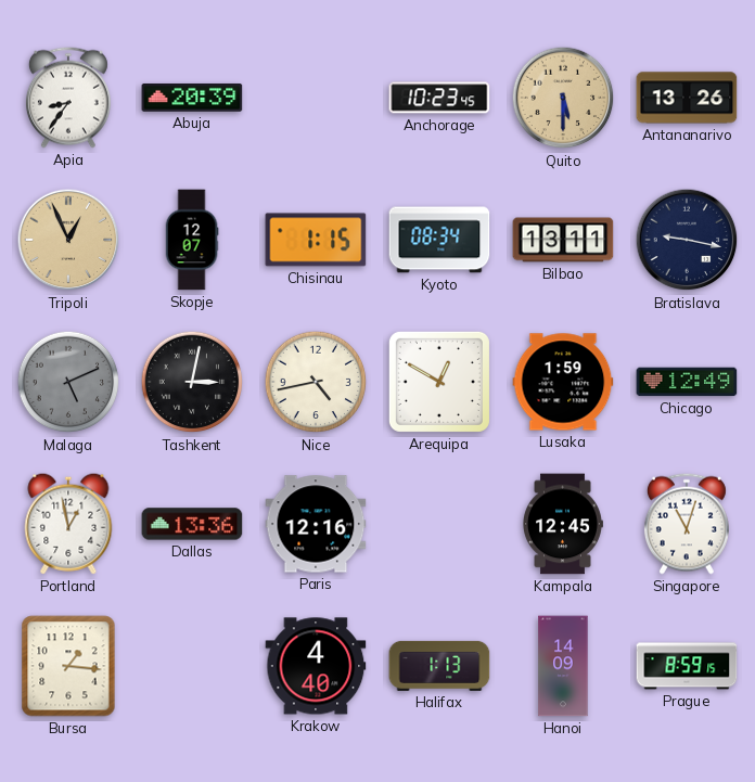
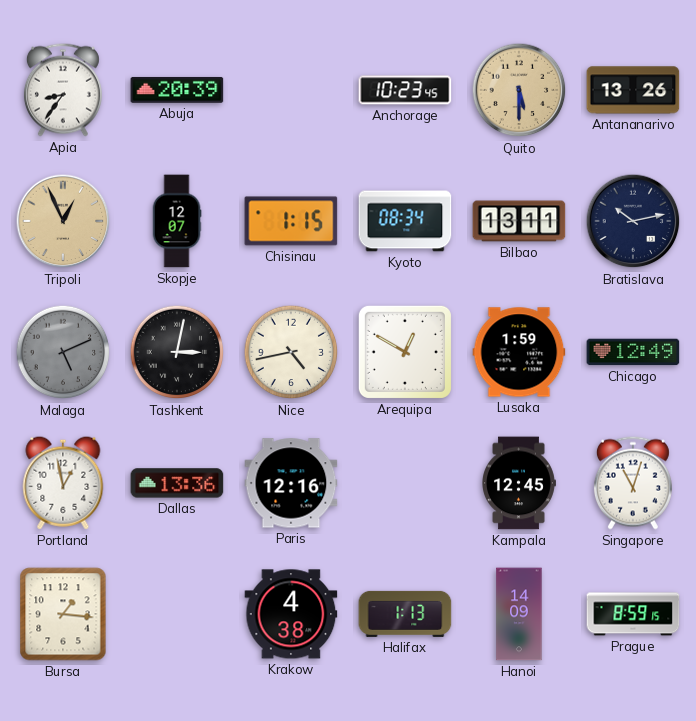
Bratislava: 9:17 -> 10:13 (633, 221)
Krakow: 4:40 -> 4:38 (291, 614)
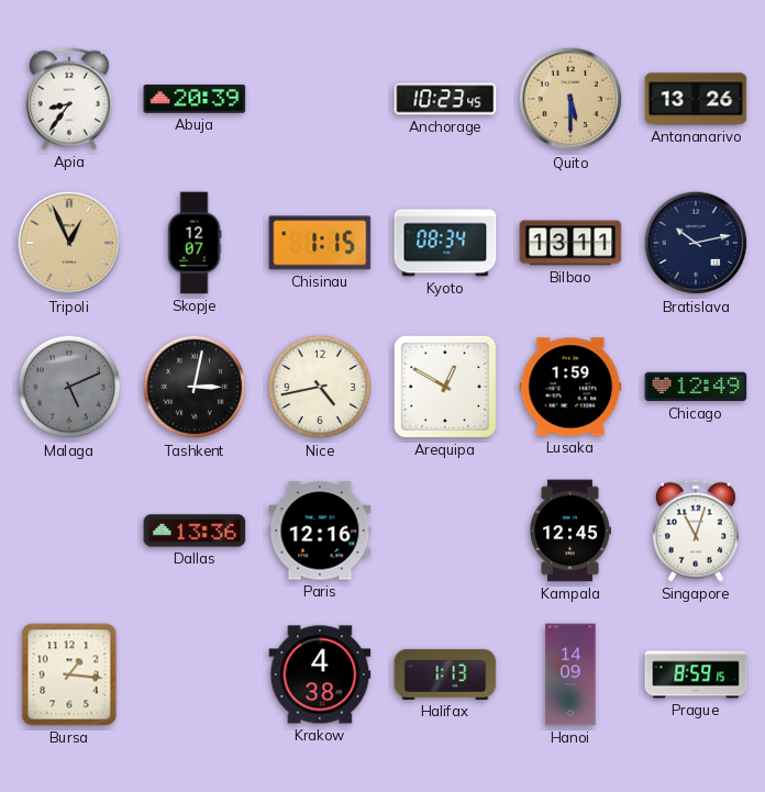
Portland: 12:58 -> none (63, 483)
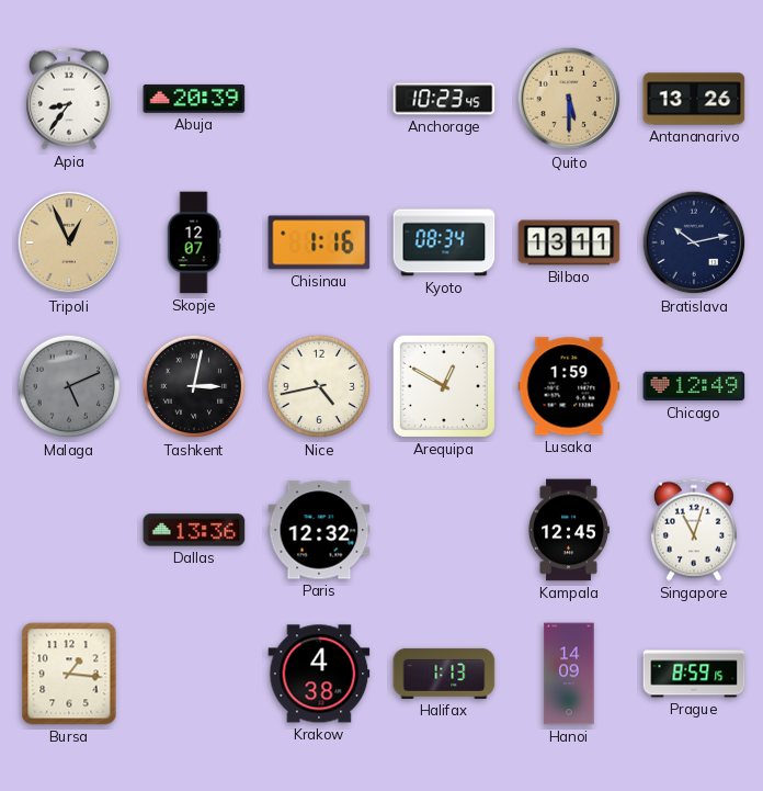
Chisinau: 1:15 -> 1:16 (319, 242)
Paris: 12:16 -> 12:32 (319, 530)
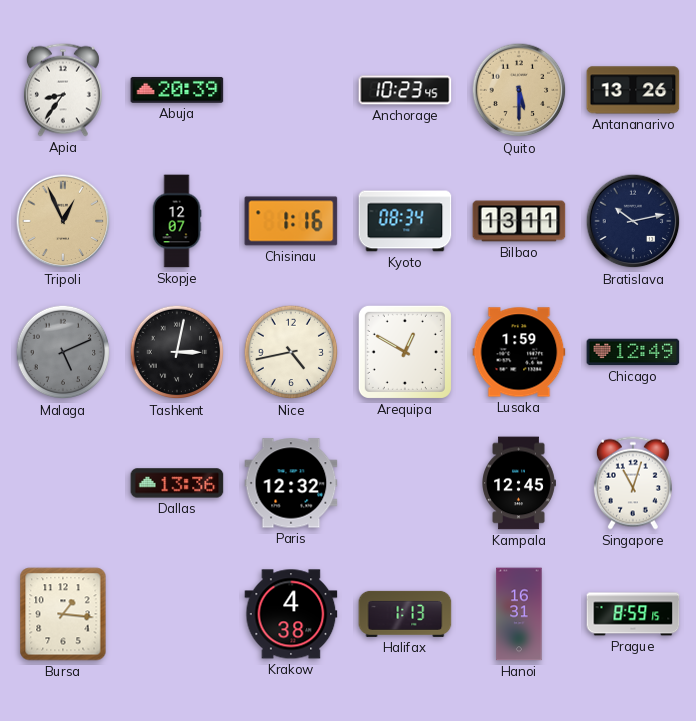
Hanoi: 14:09 -> 16:31 (519, 614)
